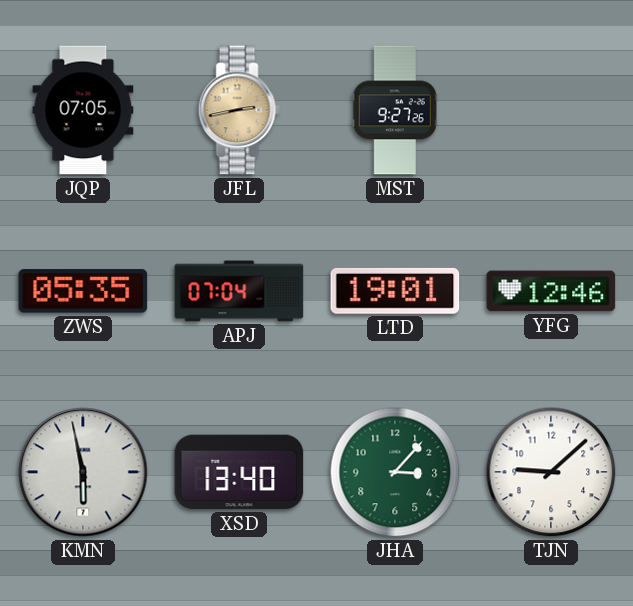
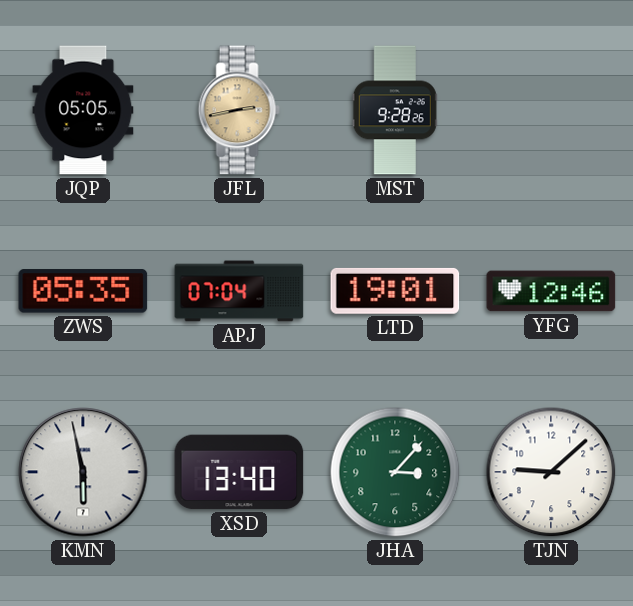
JQP: 07:05 -> 05:05 (83, 110)
MST: 9:27 -> 9:28 (395, 110)
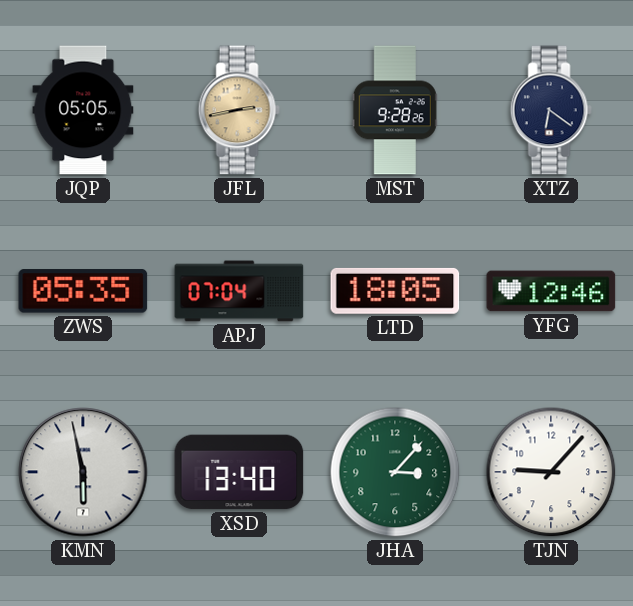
XTZ: none -> 6:21 (551, 110)
LTD: 19:01 -> 18:05 (395, 291)
TJN: 9:08 -> 9:07 (551, 472)
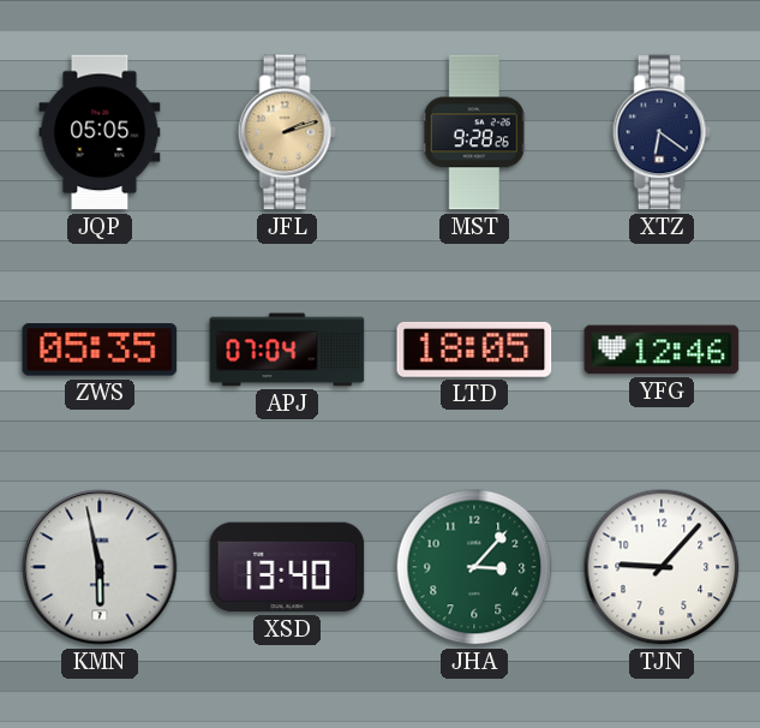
JFL: 2:43 -> 2:12 (287, 132)
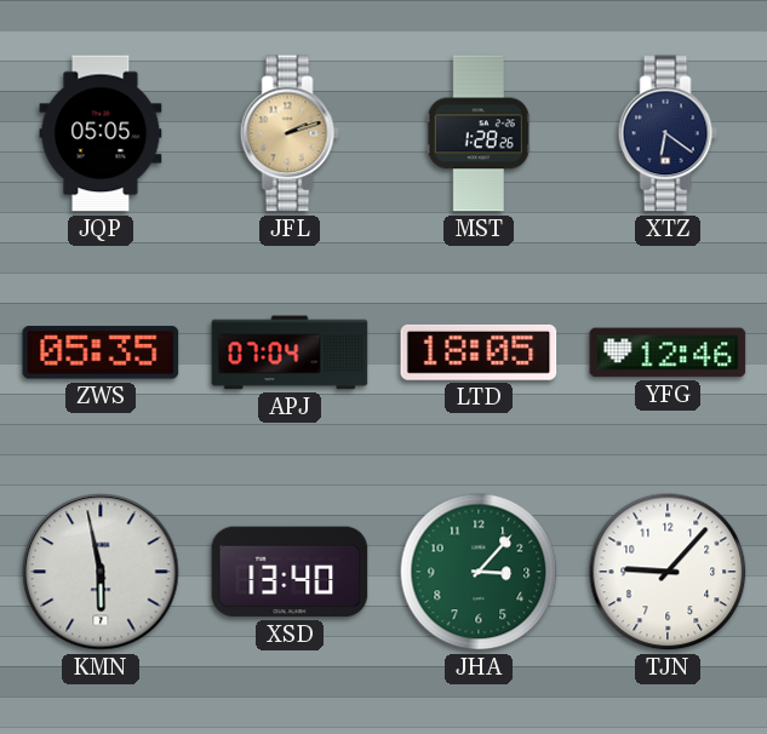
MST: 9:28 -> 1:28 (479, 133)
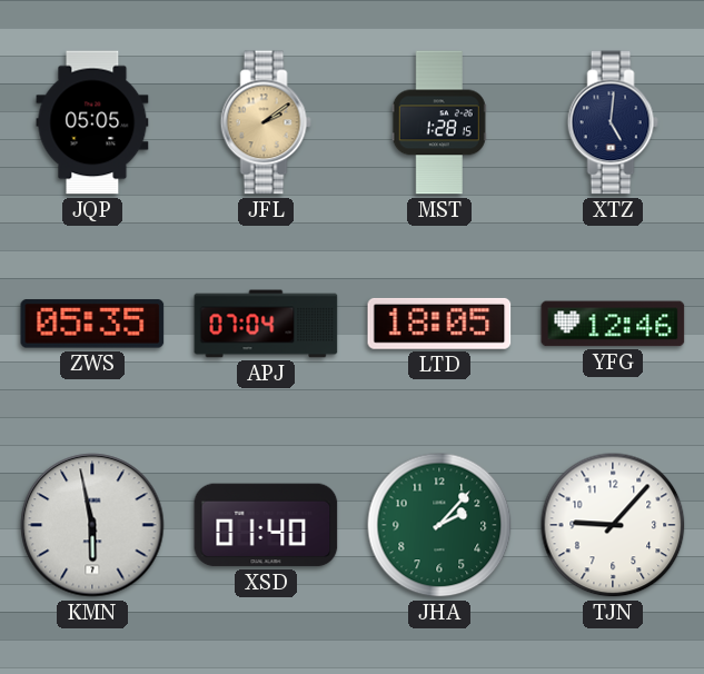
JFL: 2:12 -> 2:09 (266, 122)
MST: 1:28:26 -> 1:28:15 (439, 122)
XTZ: 6:21 -> 5:01 (613, 122)
XSD: 13:40 -> 01:40 (266, 525)
JHA: 3:07 -> 2:07 (439, 525)
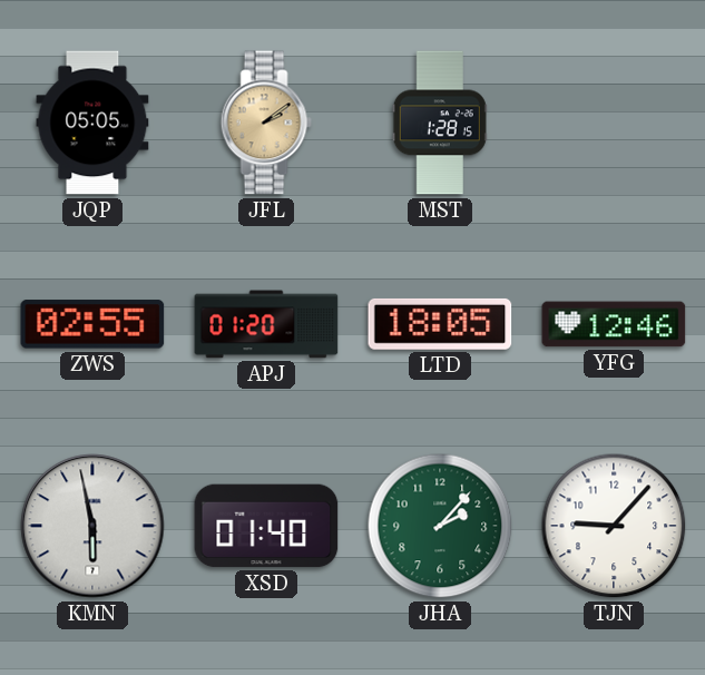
XTZ: 5:01 -> none (613, 122)
ZWS: 05:35 -> 02:55 (92, 324)
APJ: 07:04 -> 01:20 (266, 324)
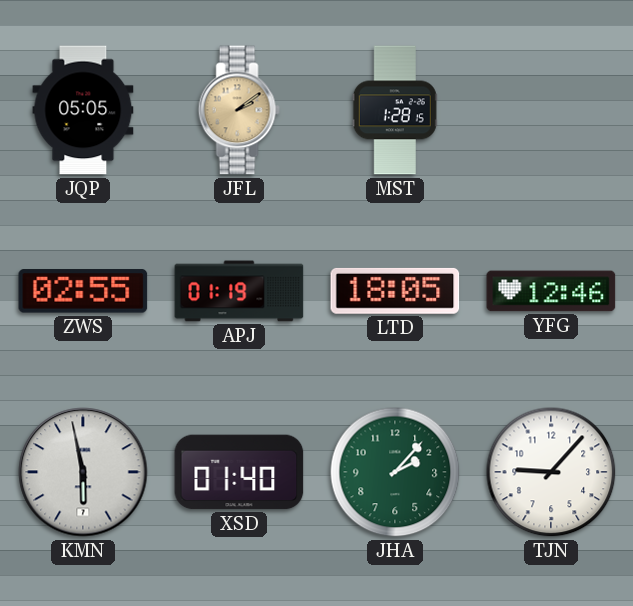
APJ: 01:20 -> 01:19 (239, 291)
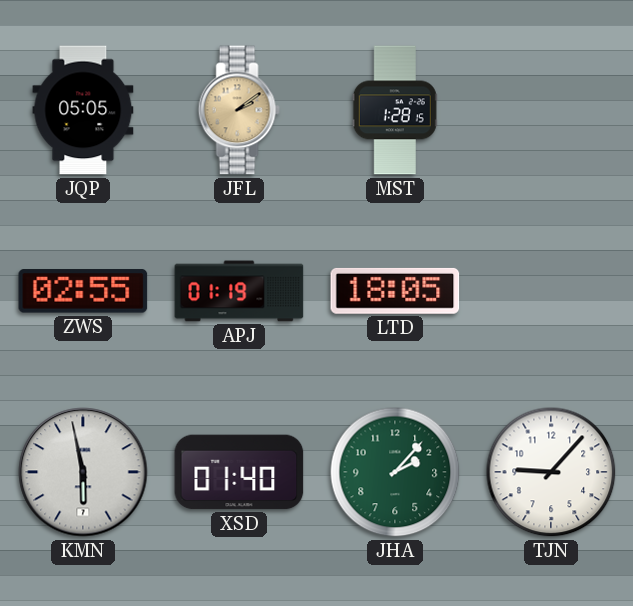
YFG: 12:46 -> none (551, 291)
